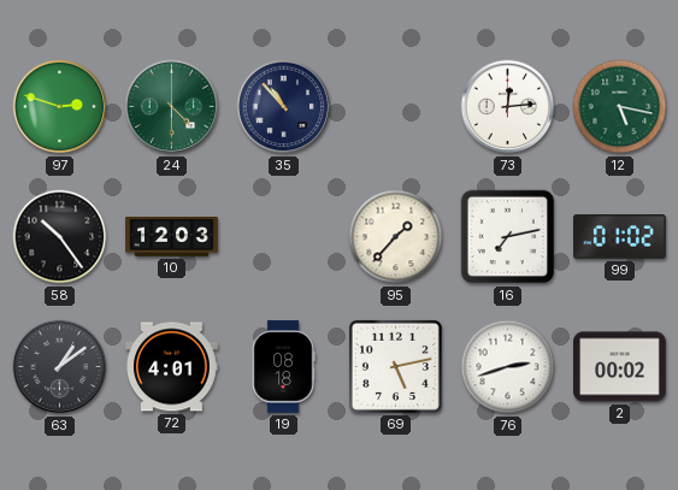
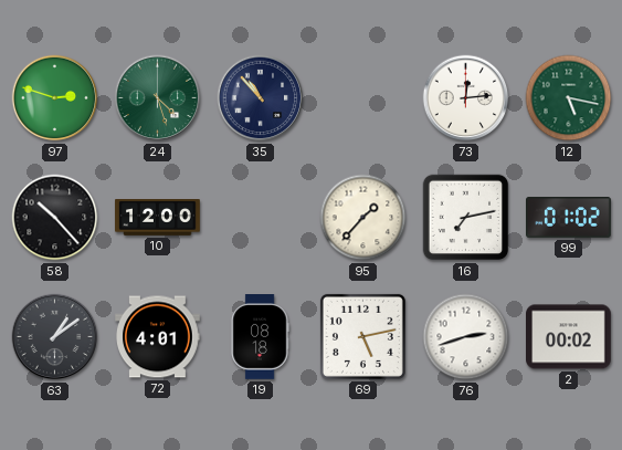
24: 4:30 -> 4:27 (158, 98)
58: 10:24 -> 10:23 (55, 218)
10: 12:03 -> 12:00 (158, 218)
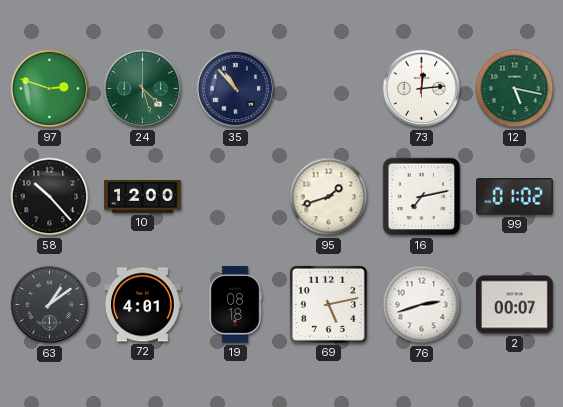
95: 1:37 -> 1:42 (329, 197)
2: 00:02 -> 00:07 (515, 305)
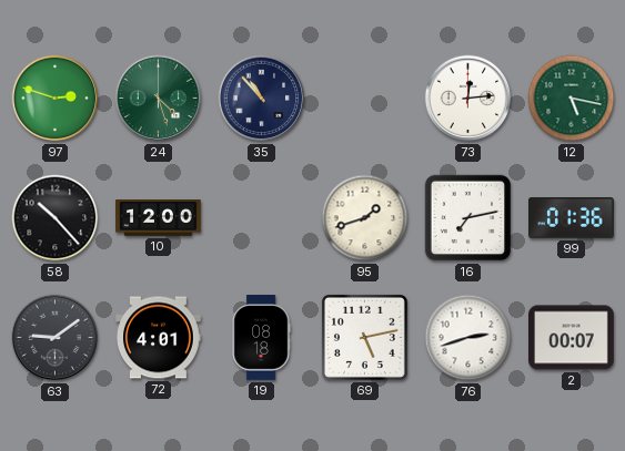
99: 01:02 -> 01:36 (572, 218)
63: 1:09 -> 9:09 (56, 338)
